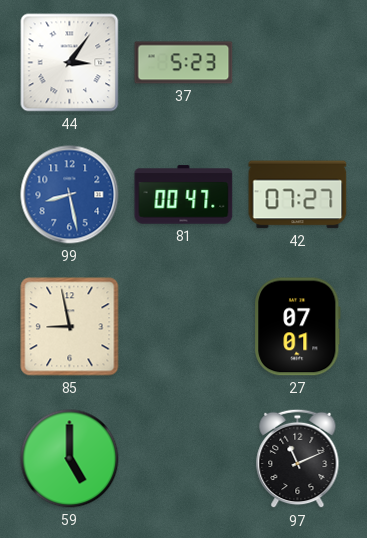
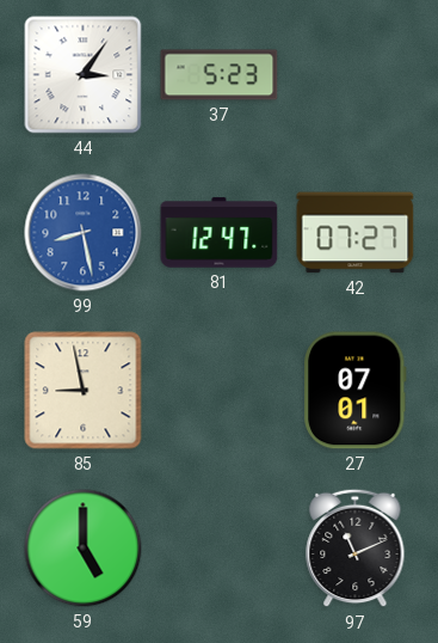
81: 00:47 -> 12:47 (220, 233)
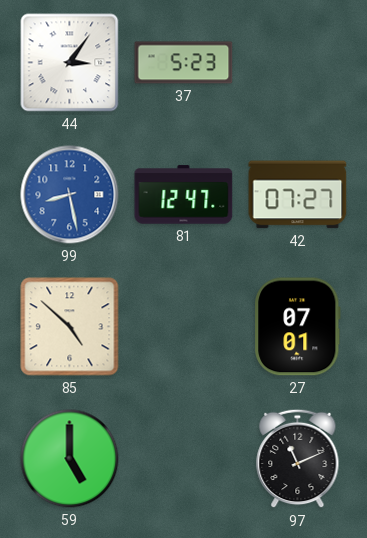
85: 8:58 -> 4:52 (70, 327)
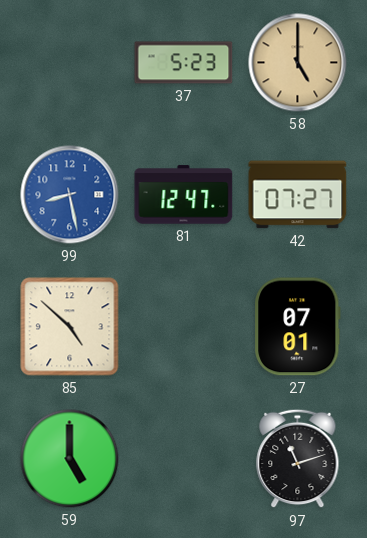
44: 3:06 -> none (70, 63)
58: none -> 5:00 (298, 63)
97: 11:11 -> 11:12 (298, 459)
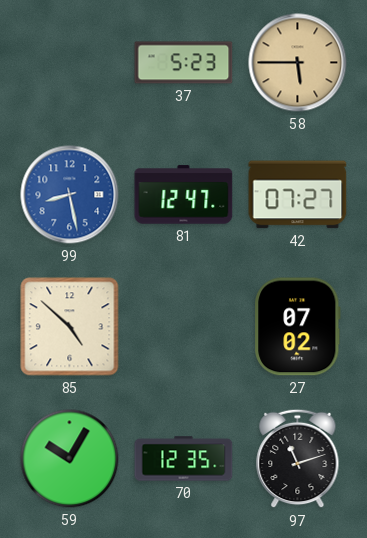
58: 5:00 -> 5:45 (298, 63)
27: 07:01 -> 07:02 (298, 327)
59: 5:00 -> 10:05 (70, 459)
70: none -> 12:35 (184, 459)
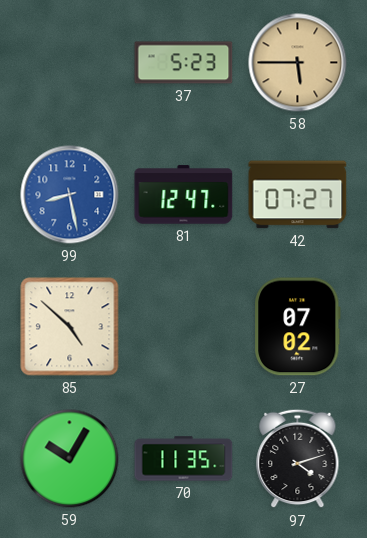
70: 12:35 -> 11:35 (184, 459)
97: 11:12 -> 4:12 (298, 459)
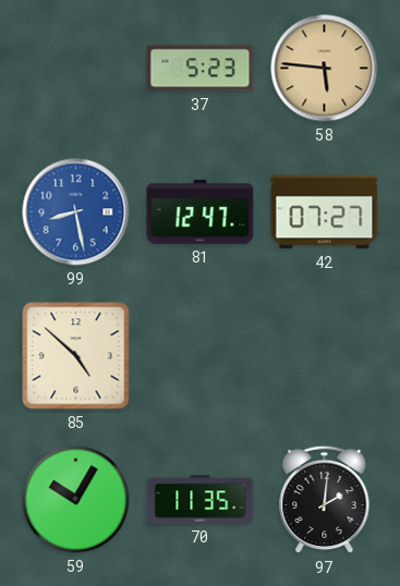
58: 5:45 -> 5:46 (325, 69)
27: 07:02 -> none (298, 327)
97: 4:12 -> 2:01 (325, 500)
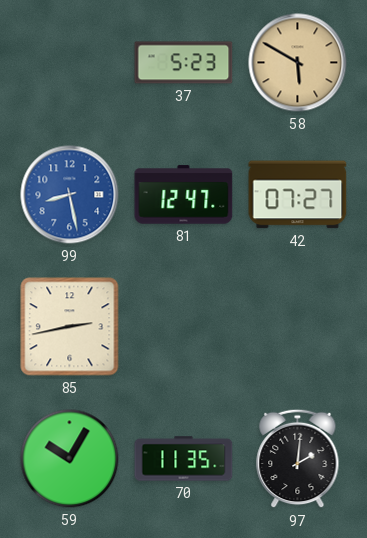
58: 5:46 -> 5:50 (298, 63)
85: 4:52 -> 2:43 (70, 327)
